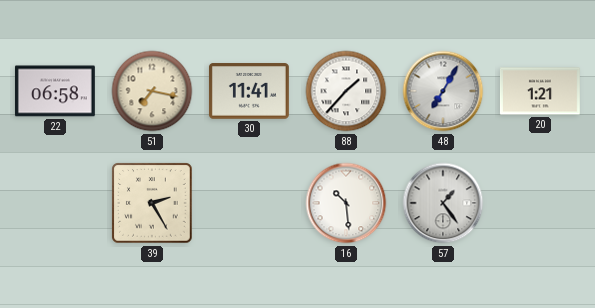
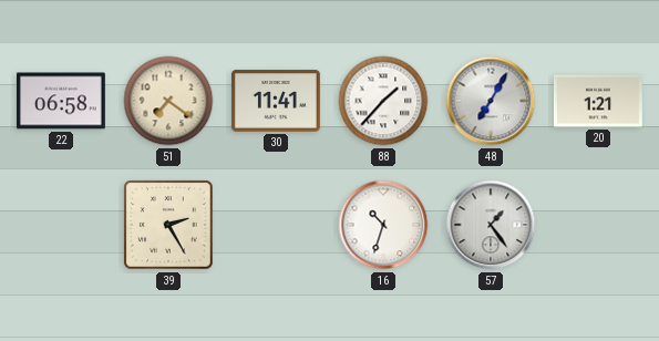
51: 7:17 -> 7:21 (168, 101)
16: 10:29 -> 10:33 (383, 225)
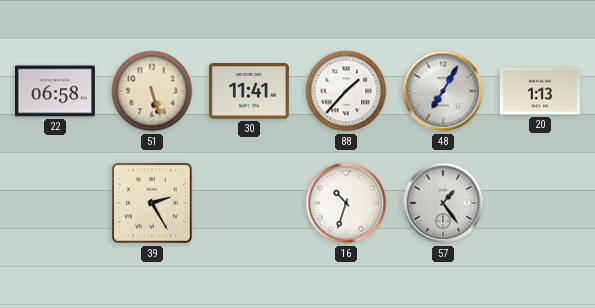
51: 7:21 -> 5:27 (152, 91)
20: 1:21 -> 1:13 (540, 91)
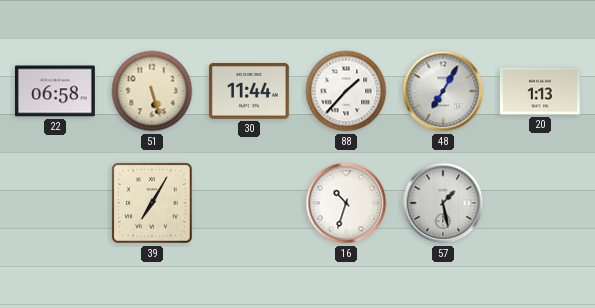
30: 11:41 -> 11:44 (249, 91)
39: 2:25 -> 7:05 (152, 203)
57: 1:24 -> 1:28 (443, 203)
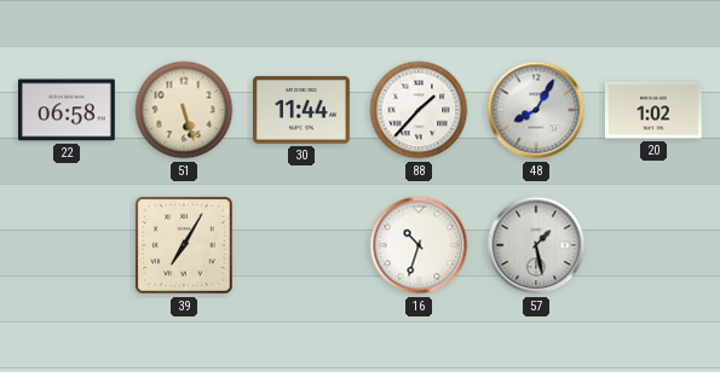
48: 7:05 -> 8:05 (536, 110)
20: 1:13 -> 1:02 (653, 110)
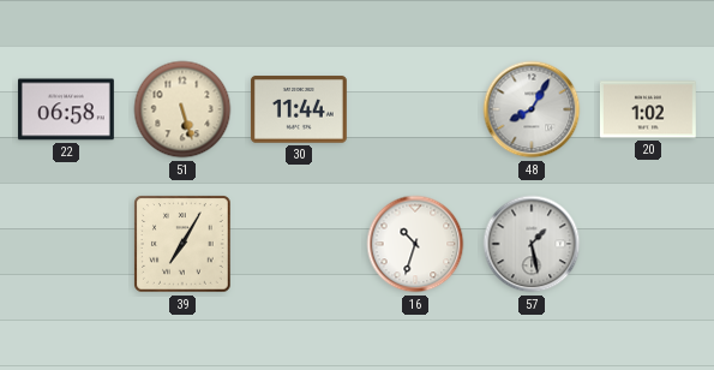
88: 1:37 -> none (419, 110)
